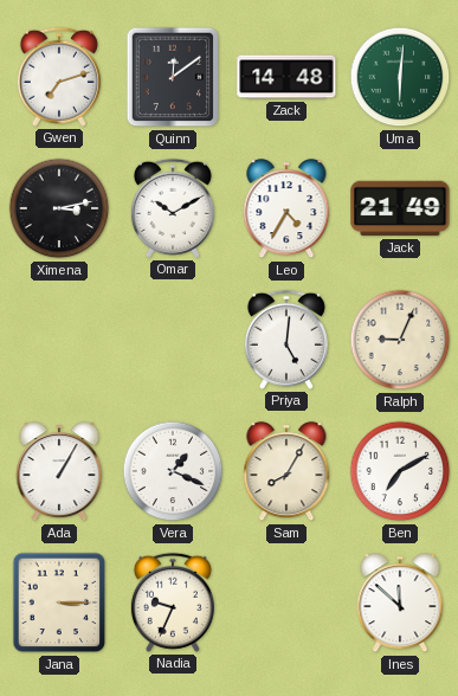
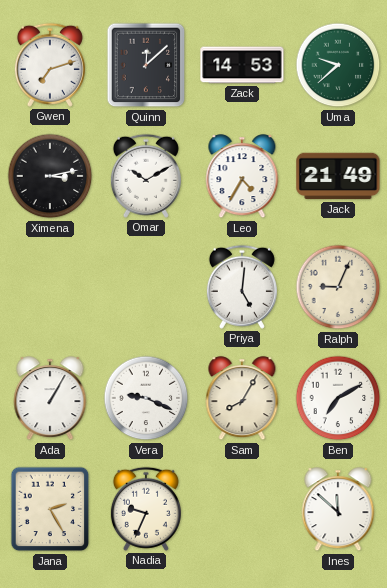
Quinn: 12:09 -> 12:08 (146, 65)
Zack: 14:48 -> 14:53 (242, 65)
Uma: 6:01 -> 9:38 (338, 65)
Vera: 1:19 -> 9:19 (146, 398)
Jana: 3:15 -> 2:25 (50, 509)
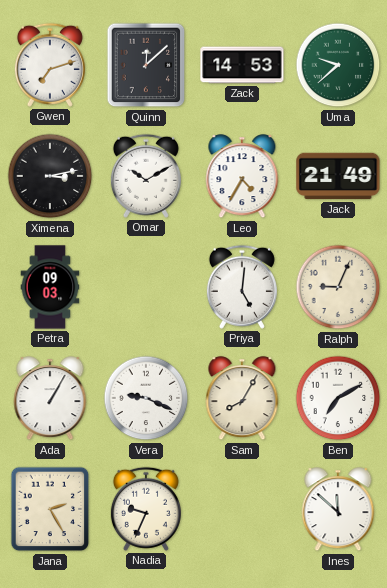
Petra: none -> 09:03 (50, 287)
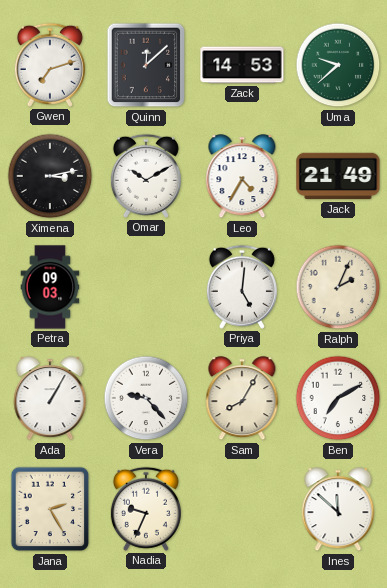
Ralph: 9:04 -> 2:04 (338, 287)
Vera: 9:19 -> 9:23 (146, 398)
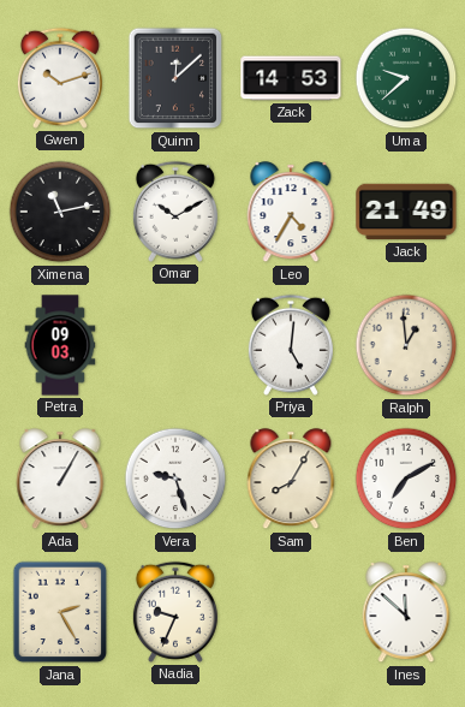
Gwen: 7:12 -> 10:12 (60, 78)
Ximena: 3:13 -> 11:13 (60, 212)
Ralph: 2:04 -> 12:59 (406, 345)
Vera: 9:23 -> 9:27 (175, 479)
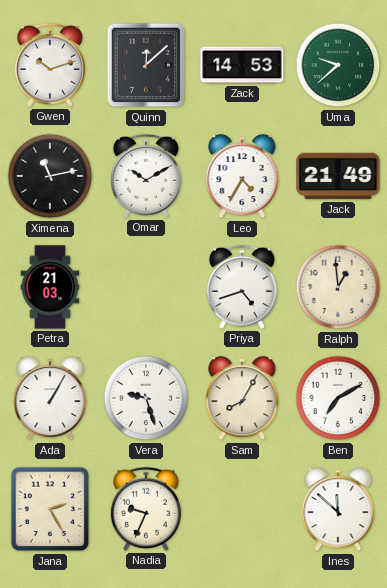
Petra: 09:03 -> 21:03 (50, 287)
Priya: 5:01 -> 4:42 (242, 287)
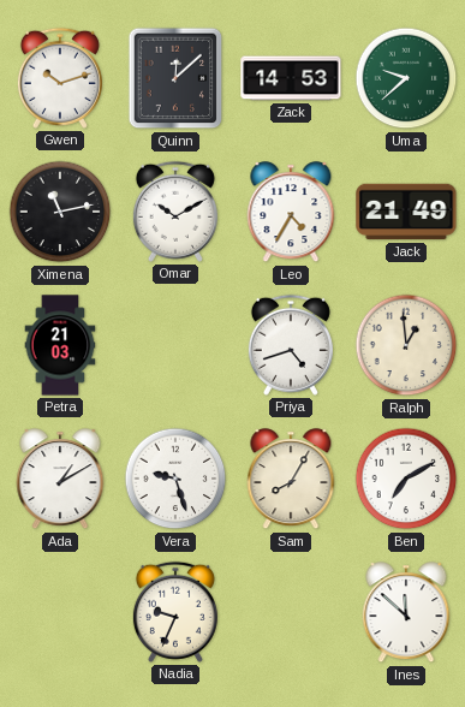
Ada: 1:05 -> 1:10 (60, 480)
Jana: 2:25 -> none (50, 509)
